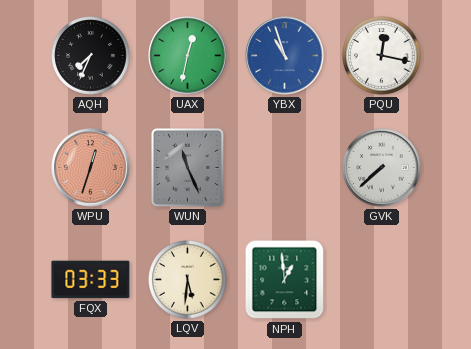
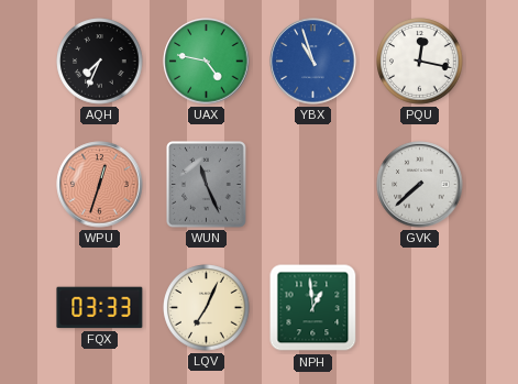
UAX: 12:32 -> 4:47 (207, 62)
LQV: 5:31 -> 7:04 (207, 308)
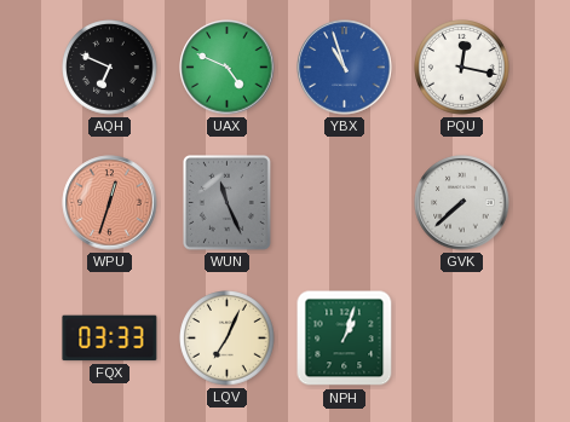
AQH: 7:34 -> 6:49 (110, 68)
UAX: 4:47 -> 4:49 (228, 68)
NPH: 12:59 -> 1:03 (345, 339)
